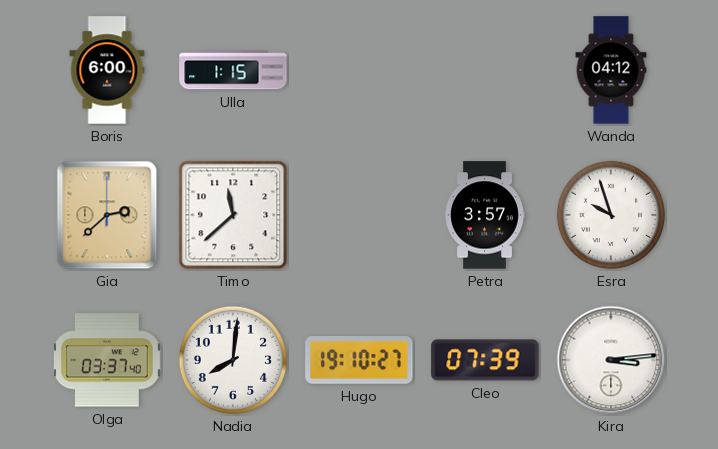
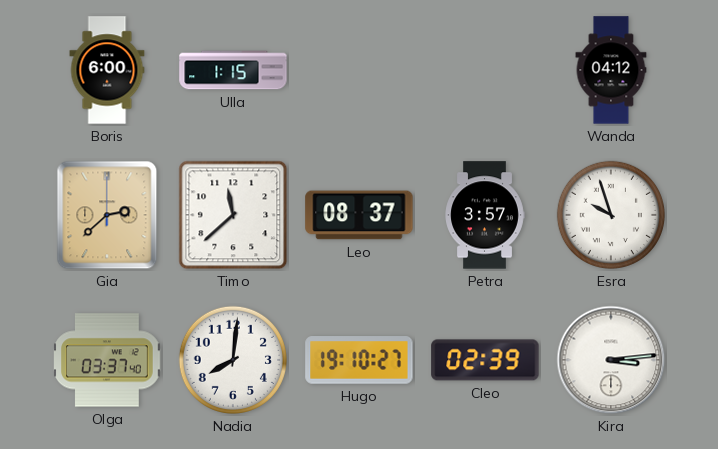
Leo: none -> 08:37 (359, 215)
Cleo: 07:39 -> 02:39 (485, 360)
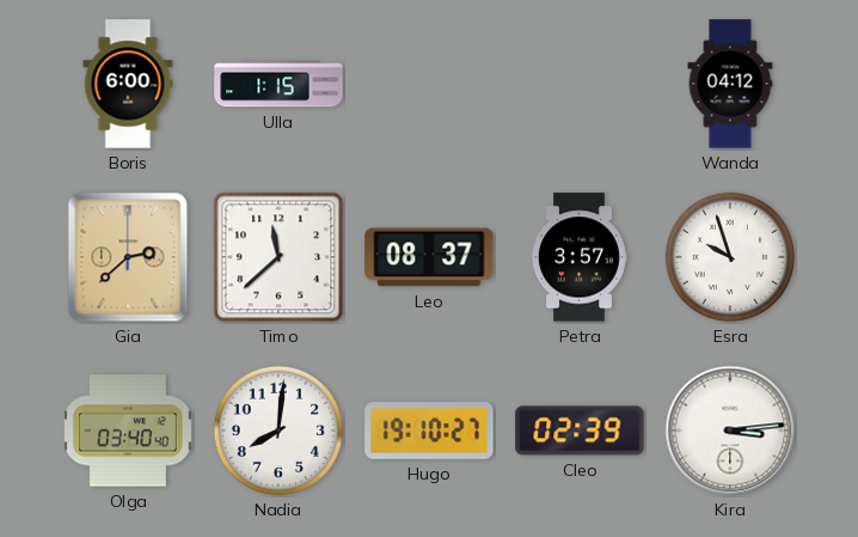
Olga: 03:37 -> 03:40 (129, 431)
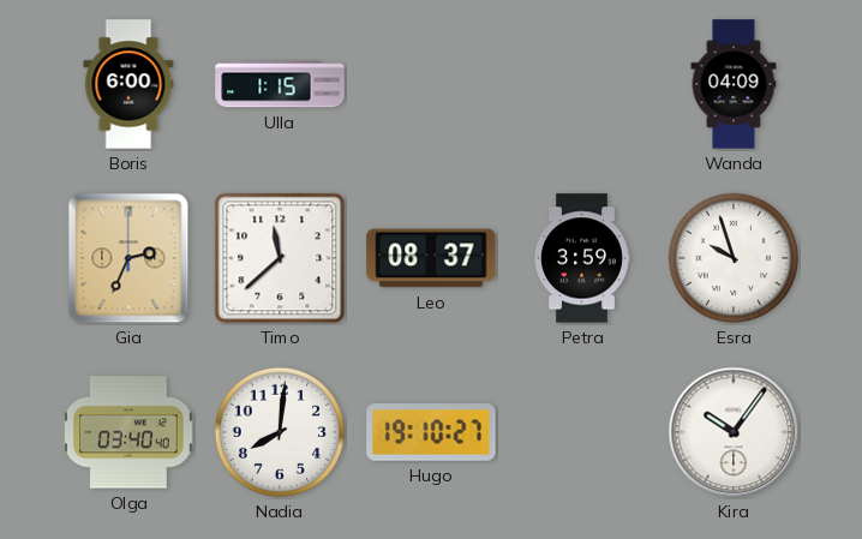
Wanda: 04:12 -> 04:09 (734, 84)
Gia: 2:38 -> 2:34 (128, 258)
Petra: 3:57 -> 3:59 (582, 258)
Cleo: 02:39 -> none (580, 431)
Kira: 3:14 -> 10:06 (734, 432)
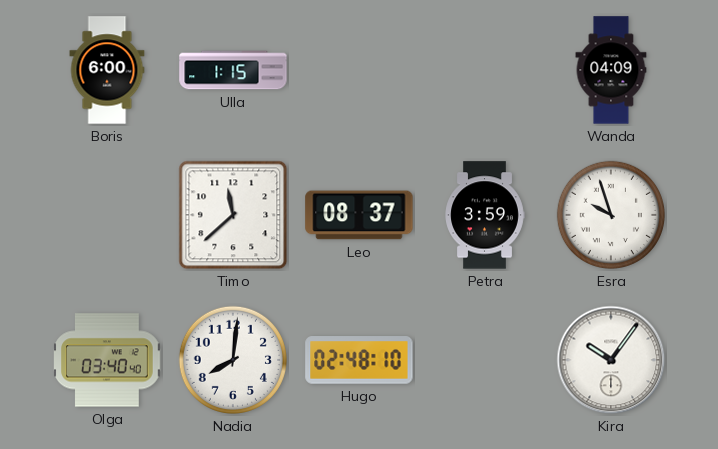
Gia: 2:34 -> none (128, 258)
Hugo: 19:10 -> 02:48 (359, 360)
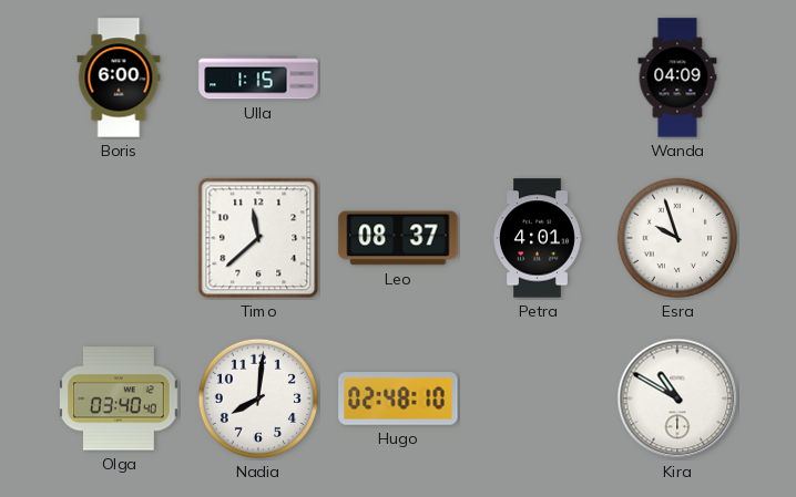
Petra: 3:59 -> 4:01 (538, 238)
Kira: 10:06 -> 10:50 (677, 398)
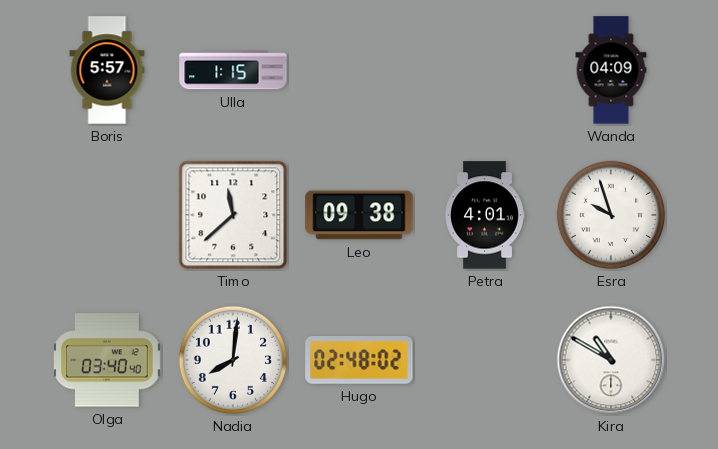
Boris: 6:00 -> 5:57 (107, 70)
Leo: 08:37 -> 09:38 (359, 215)
Hugo: 02:48:10 -> 02:48:02 (359, 360)
